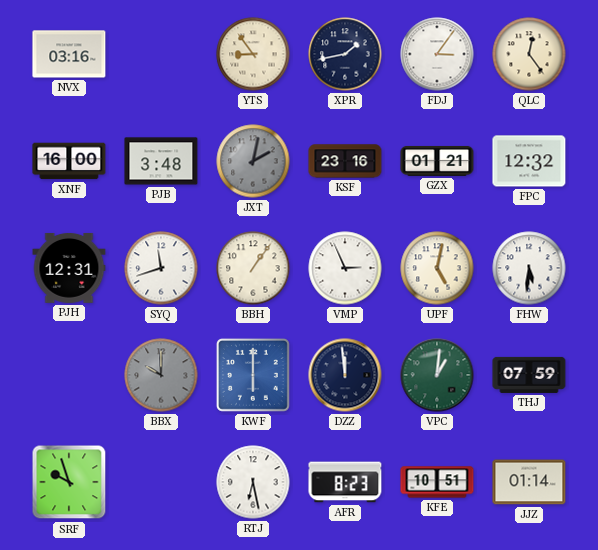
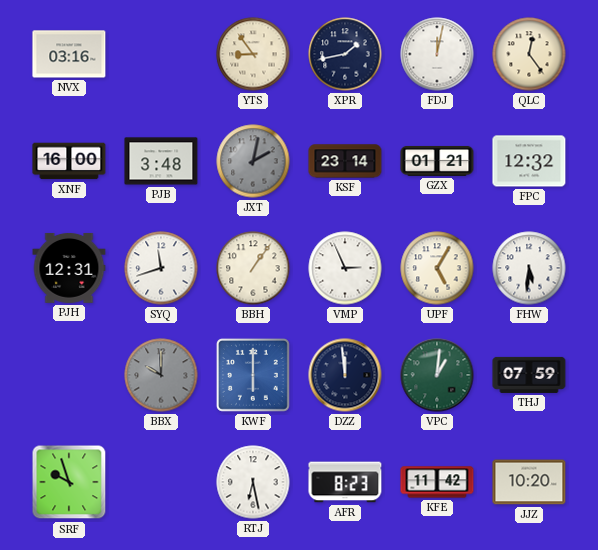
FDJ: 3:06 -> 12:02 (437, 54)
KSF: 23:16 -> 23:14 (345, 161)
UPF: 5:02 -> 5:05 (437, 268)
KFE: 10:51 -> 11:42 (437, 482)
JJZ: 01:14 -> 10:20 (529, 482)
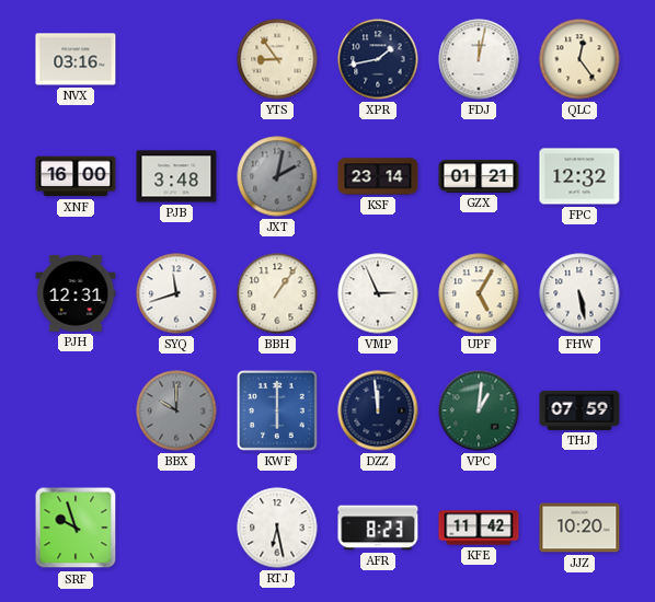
FHW: 5:31 -> 5:28 (579, 293)
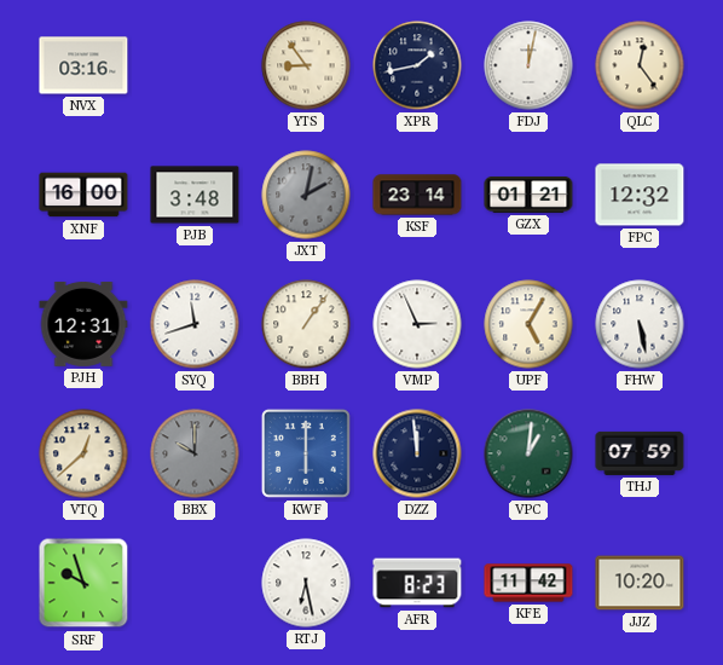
VTQ: none -> 12:38 (83, 453)
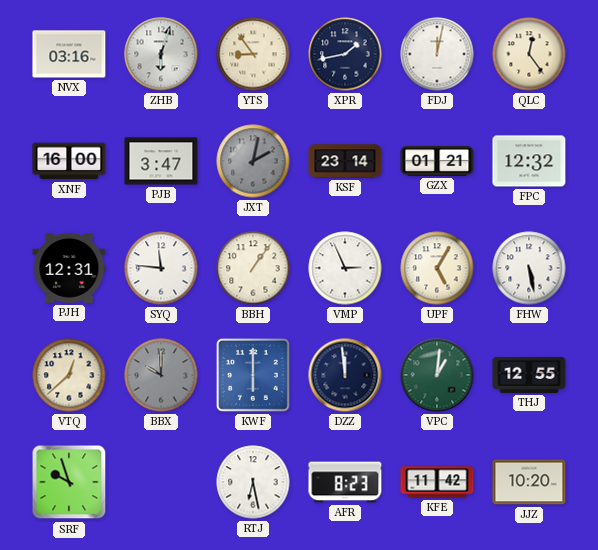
ZHB: none -> 6:03 (161, 54)
PJB: 3:48 -> 3:47 (161, 161)
SYQ: 11:42 -> 11:46 (161, 268)
THJ: 07:59 -> 12:55 (529, 375)
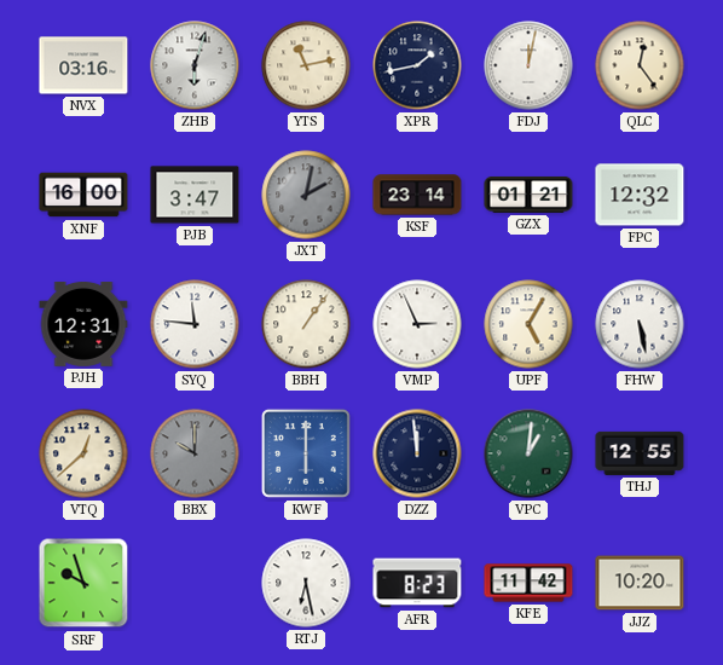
YTS: 8:54 -> 11:13 (306, 65)
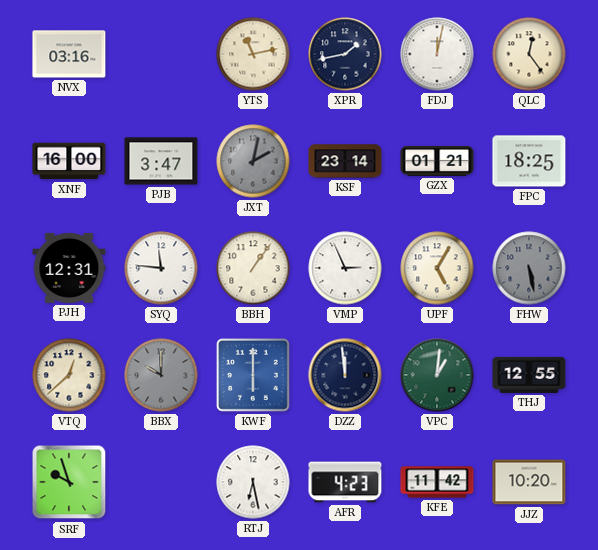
ZHB: 6:03 -> none (195, 65)
FPC: 12:32 -> 18:25 (529, 161)
FHW dial: white -> grey (529, 268)
AFR: 8:23 -> 4:23 (345, 482)
